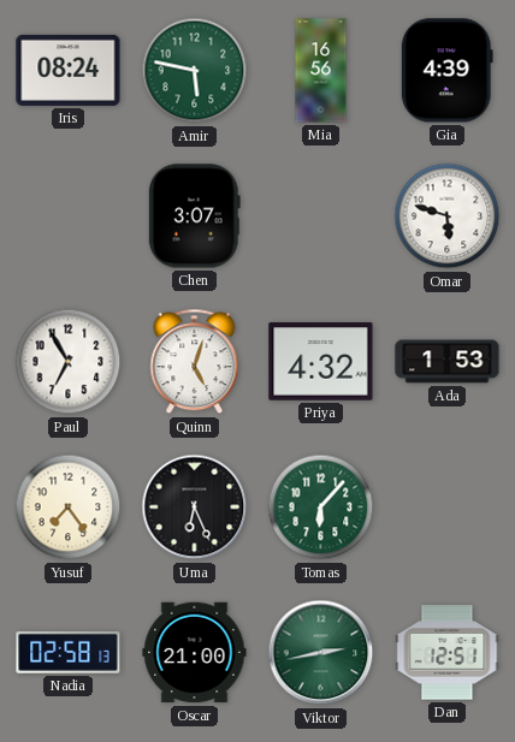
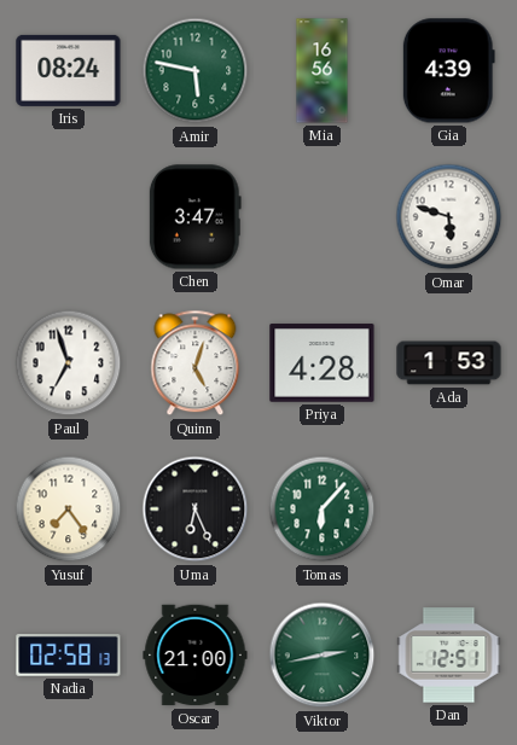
Chen: 3:07 -> 3:47 (194, 217)
Paul: 6:55 -> 6:57 (69, 363)
Priya: 4:32 -> 4:28 (323, 363)
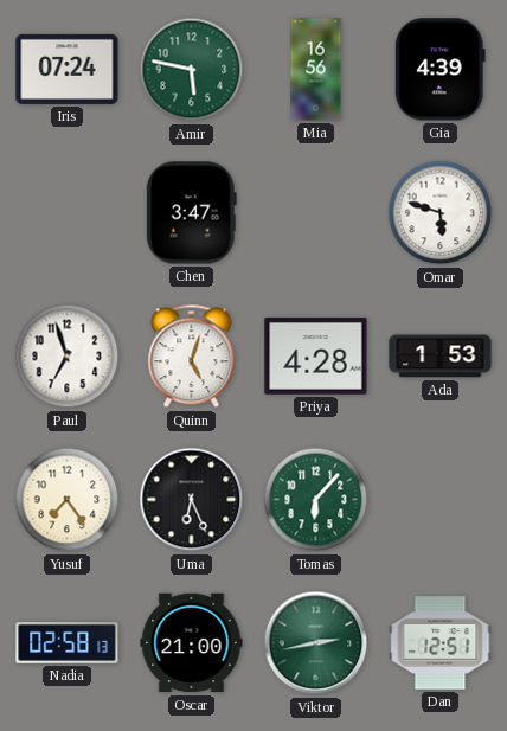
Iris: 08:24 -> 07:24 (68, 69)
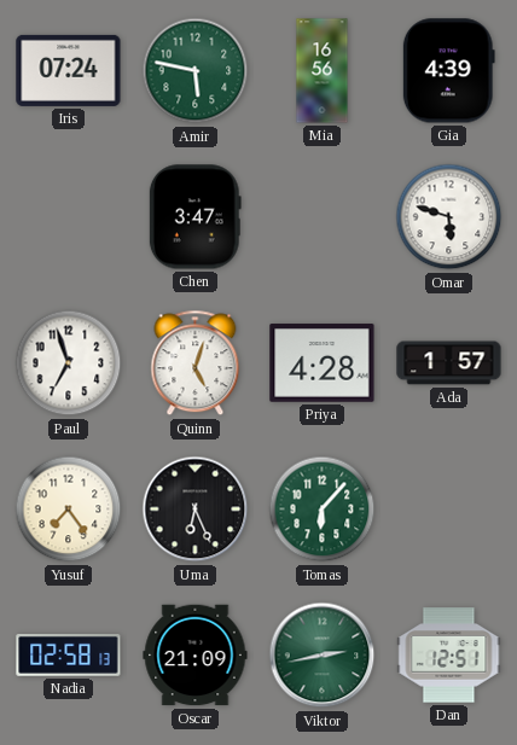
Ada: 1:53 -> 1:57 (449, 363)
Oscar: 21:00 -> 21:09 (196, 656)
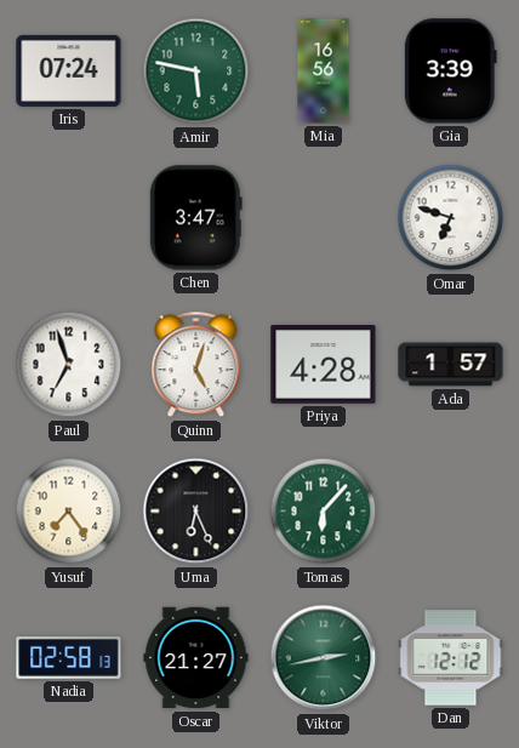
Gia: 4:39 -> 3:39 (450, 72)
Omar: 5:48 -> 6:48 (451, 218)
Oscar: 21:09 -> 21:27 (196, 658)
Dan: 12:51 -> 12:12 (451, 658)
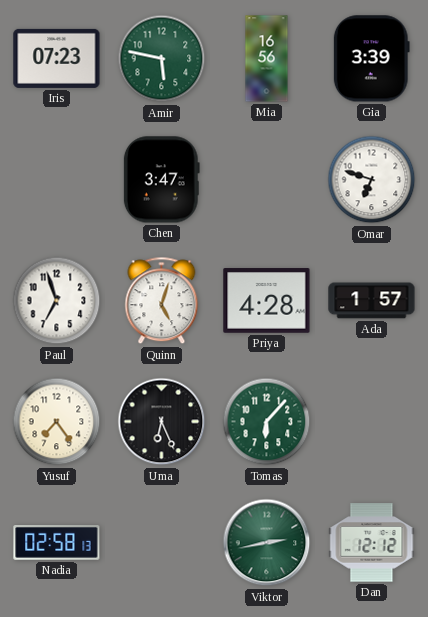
Iris: 07:24 -> 07:23 (57, 58)
Oscar: 21:27 -> none (196, 658)
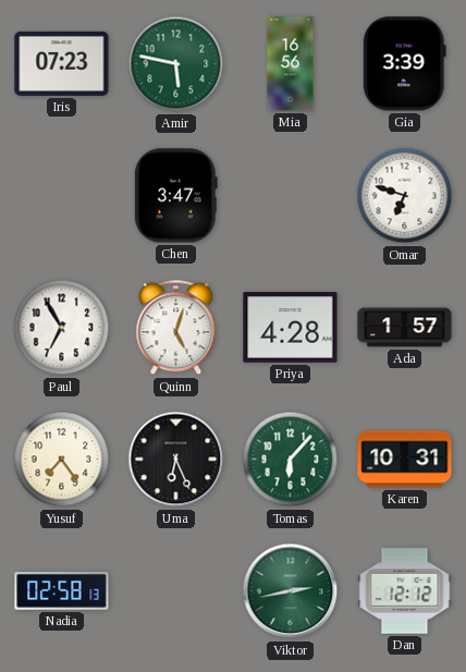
Paul: 6:57 -> 6:55 (62, 328)
Karen: none -> 10:31 (405, 460)
